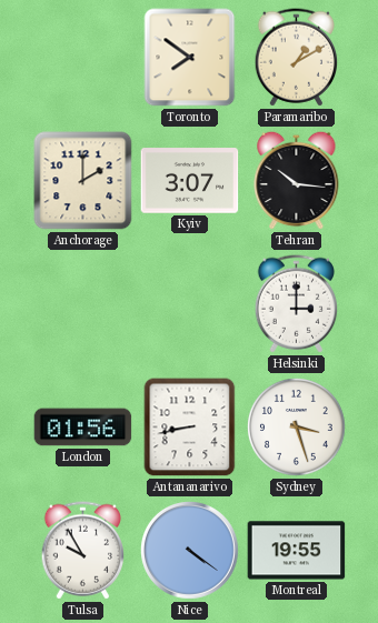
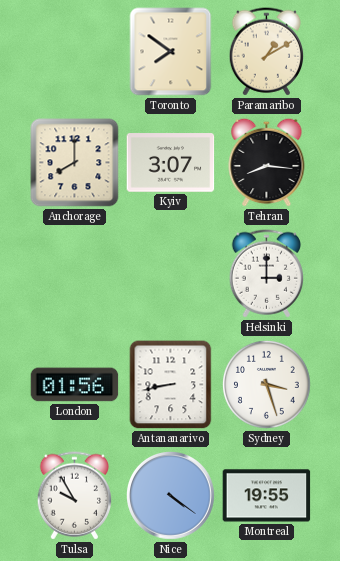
Anchorage: 2:00 -> 8:00 (75, 163)
Tehran: 10:16 -> 8:16 (267, 162)
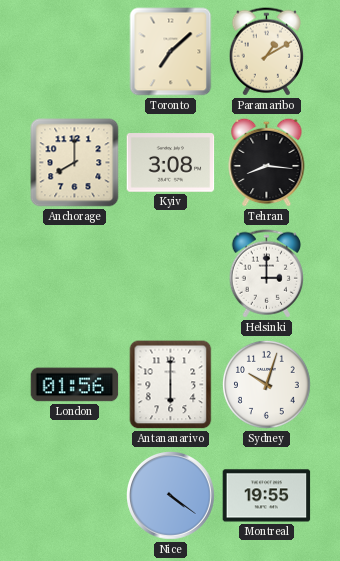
Toronto: 7:51 -> 7:08 (171, 52)
Kyiv: 3:07 -> 3:08 (171, 163)
Antananarivo: 8:43 -> 6:00 (171, 385)
Sydney: 3:27 -> 10:03 (267, 385)
Tulsa: 9:55 -> none (74, 496)
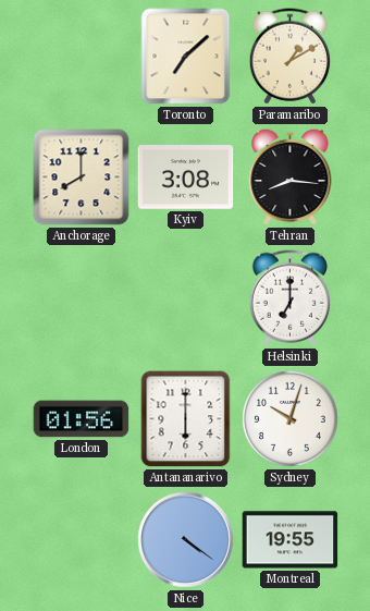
Helsinki: 3:00 -> 7:00 (289, 298)
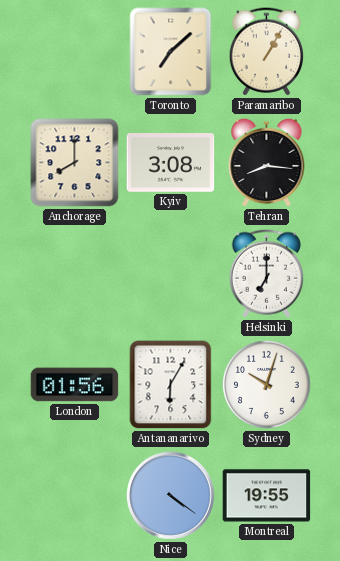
Paramaribo: 1:10 -> 1:05 (266, 52)
Antananarivo: 6:00 -> 6:05 (171, 385)
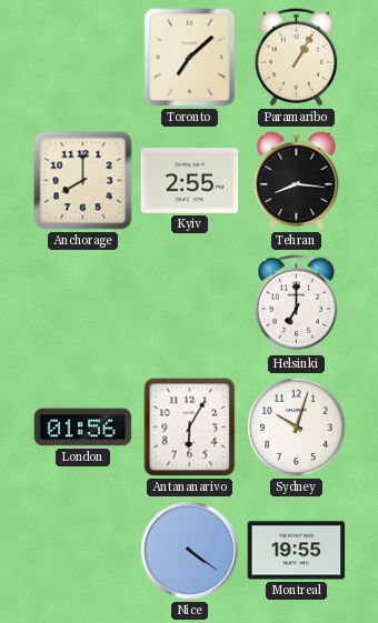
Kyiv: 3:08 -> 2:55 (190, 181)
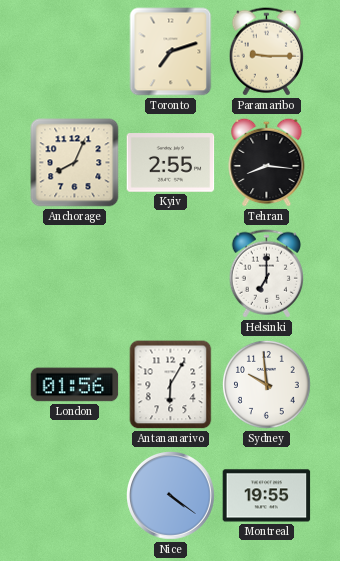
Toronto: 7:08 -> 7:12 (171, 52)
Paramaribo: 1:05 -> 9:15 (266, 52)
Anchorage: 8:00 -> 8:04 (75, 163)
Sydney: 10:03 -> 9:59 (267, 385)
